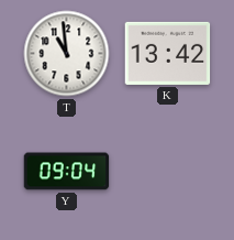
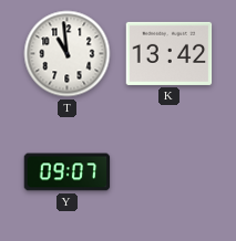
Y: 09:04 -> 09:07 (68, 172)
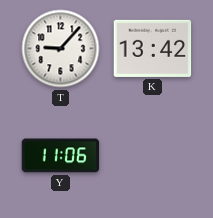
T: 10:59 -> 9:07 (61, 49)
Y: 09:07 -> 11:06 (61, 156)
